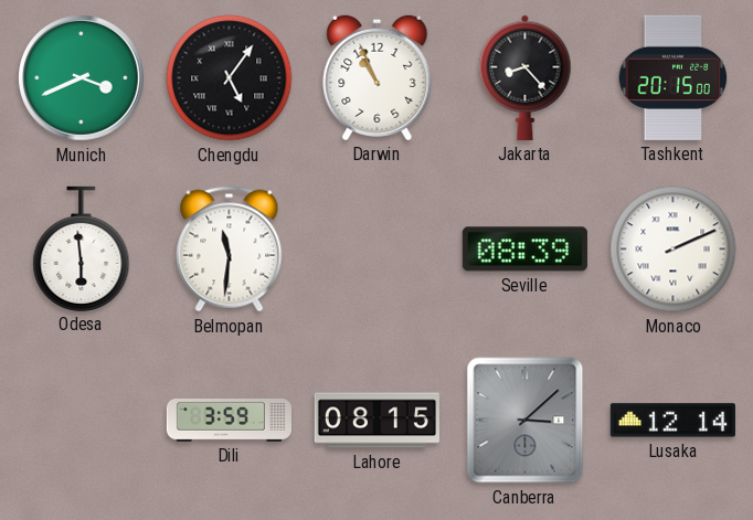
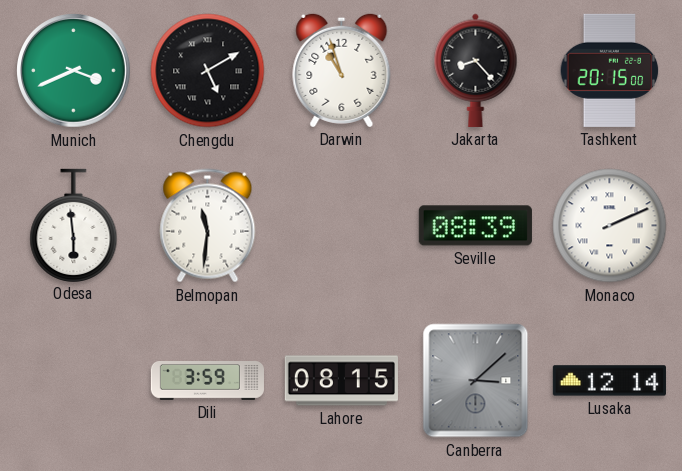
Chengdu: 5:06 -> 5:10 (208, 71)
Darwin: 10:56 -> 10:57 (342, 70)
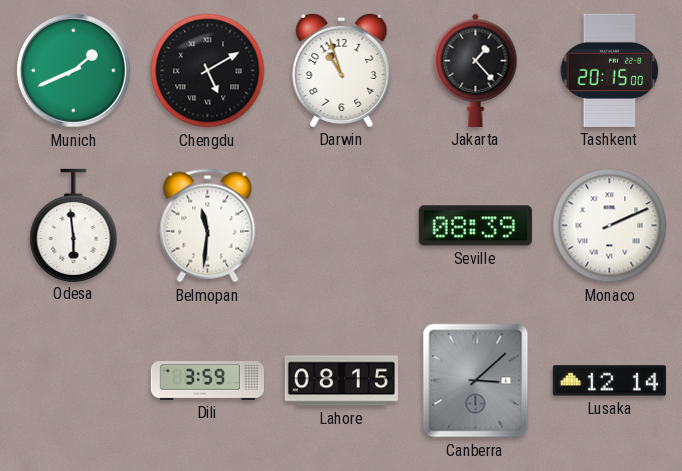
Munich: 3:41 -> 1:41 (74, 71)
Jakarta: 8:23 -> 1:23 (476, 70)
